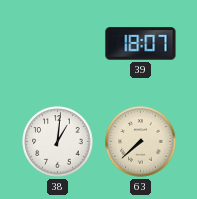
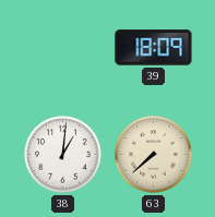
39: 18:07 -> 18:09 (154, 48)
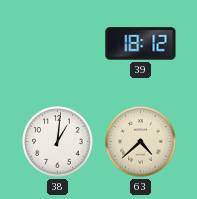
39: 18:09 -> 18:12 (141, 44)
63: 7:38 -> 4:38 (141, 142)
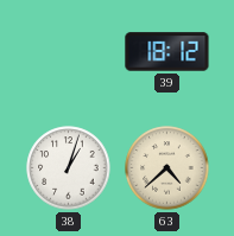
38: 1:01 -> 1:03 (69, 168)
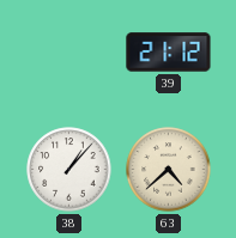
39: 18:12 -> 21:12 (169, 53)
38: 1:03 -> 1:07 (69, 170)
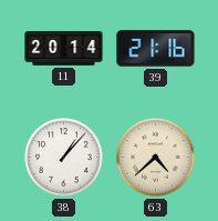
11: none -> 20:14 (64, 49)
39: 21:12 -> 21:16 (156, 49)
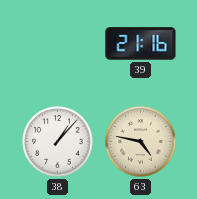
11: 20:14 -> none (64, 49)
63: 4:38 -> 4:47 (141, 142)
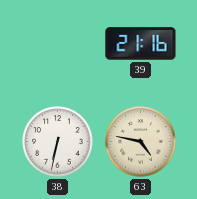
38: 1:07 -> 6:32 (58, 142)
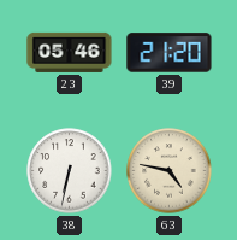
23: none -> 05:46 (70, 52)
39: 21:16 -> 21:20 (170, 53)
